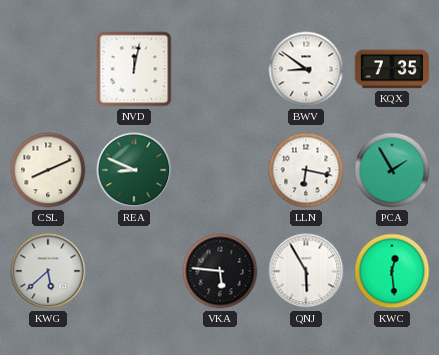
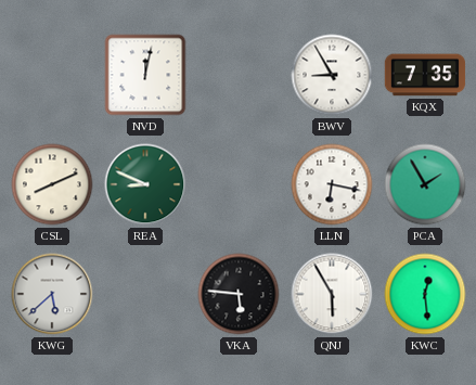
BWV: 8:51 -> 8:55 (332, 75)
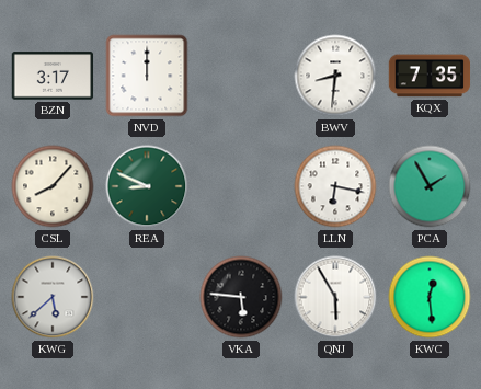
BZN: none -> 3:17 (53, 76)
NVD: 12:02 -> 12:00 (147, 76)
BWV: 8:55 -> 8:31 (335, 76)
CSL: 8:11 -> 8:07 (53, 186)
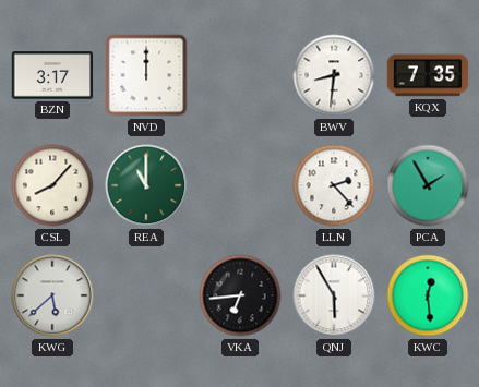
REA: 8:49 -> 11:00 (146, 185)
LLN: 6:17 -> 2:23 (334, 185)
VKA: 5:46 -> 6:44 (240, 295)
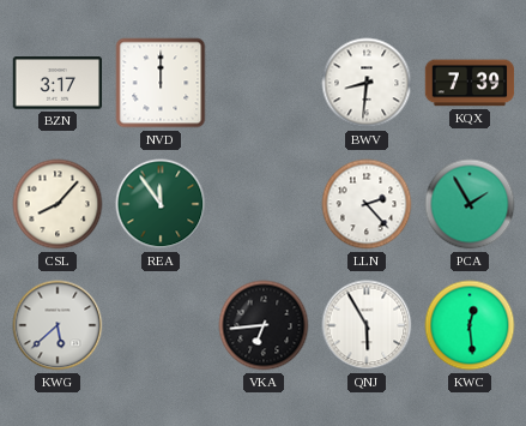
KQX: 7:35 -> 7:39 (470, 83)
REA: 11:00 -> 11:54 (161, 204)
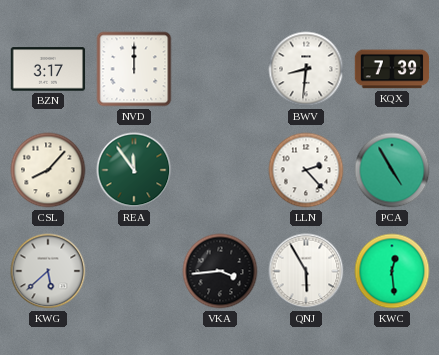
PCA: 1:55 -> 4:55 (392, 170)
VKA: 6:44 -> 3:44 (220, 271)
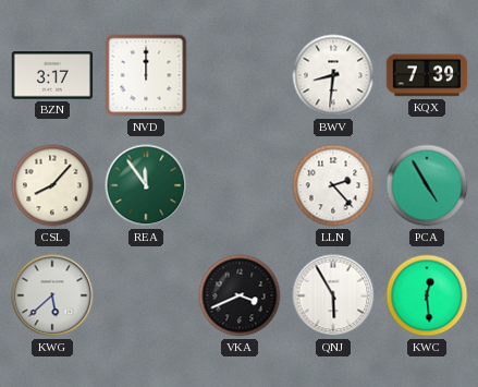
VKA: 3:44 -> 3:41 (240, 295)
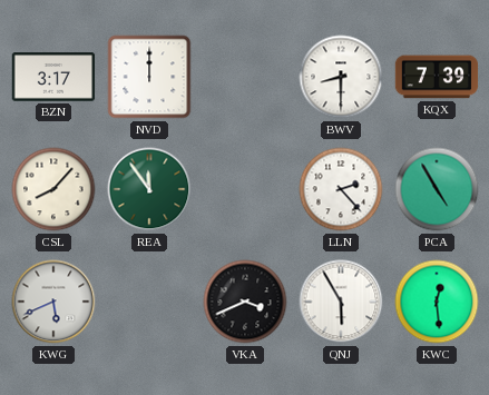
BWV: 8:31 -> 8:30 (341, 77)
KWG: 5:38 -> 5:41 (53, 302)
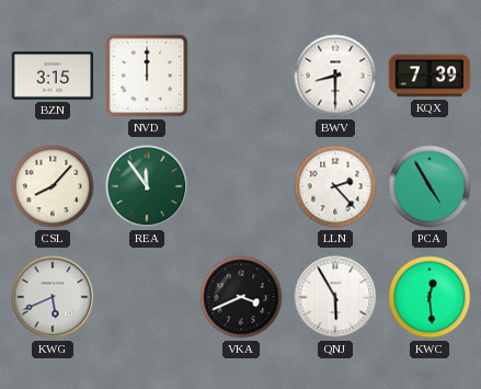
BZN: 3:17 -> 3:15 (53, 76)
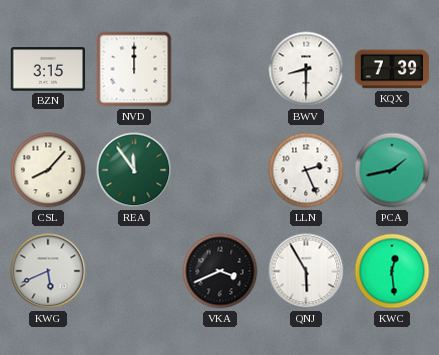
LLN: 2:23 -> 2:26 (306, 170)
PCA: 4:55 -> 1:43 (392, 170)
